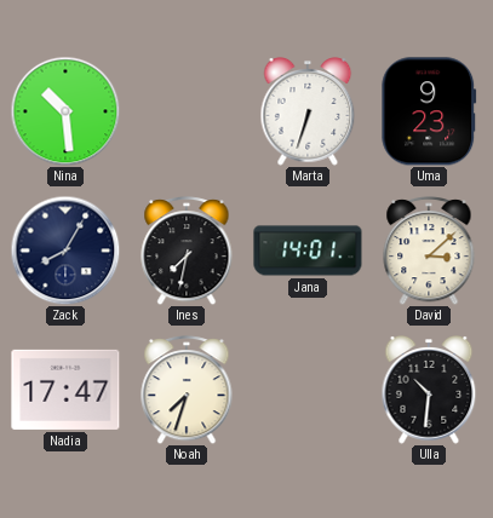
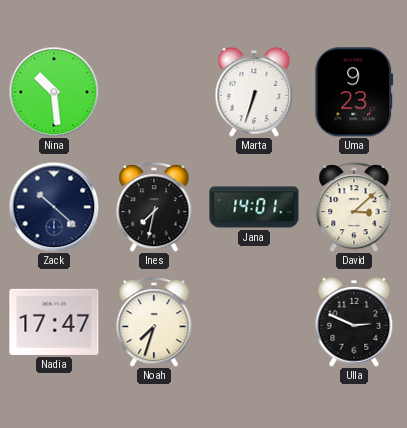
Zack: 8:05 -> 10:22 (54, 207)
Ulla: 10:31 -> 2:49 (354, 323)
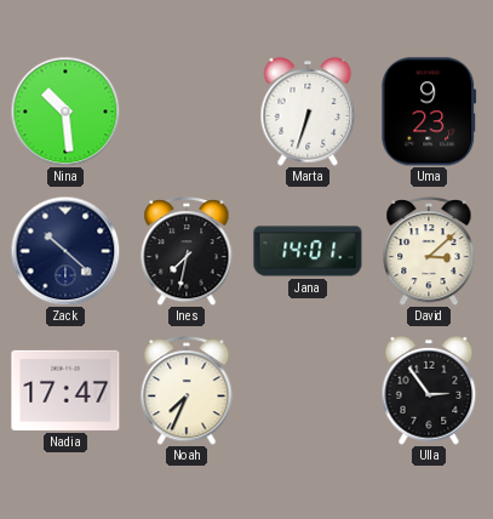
Noah: 7:33 -> 7:34 (187, 390)
Ulla: 2:49 -> 2:54 (429, 392)
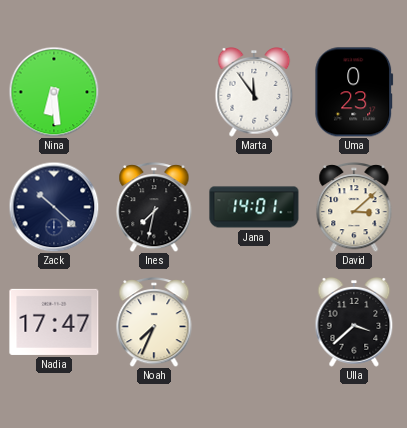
Nina: 10:29 -> 6:29 (54, 92)
Marta: 6:33 -> 11:54 (254, 93)
Uma: 9:23 -> 0:23 (354, 92)
Ulla: 2:54 -> 3:38 (354, 323)
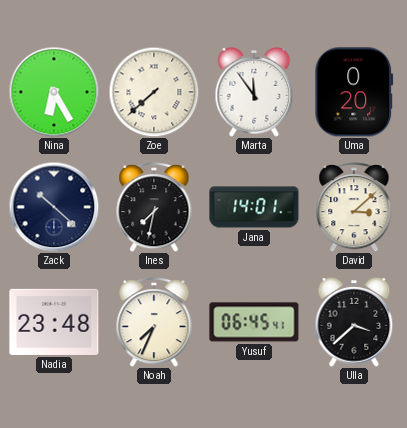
Nina: 6:29 -> 6:25 (54, 92)
Zoe: none -> 7:38 (154, 92)
Uma: 0:23 -> 0:20 (354, 92)
Nadia: 17:47 -> 23:48 (54, 322)
Yusuf: none -> 06:45 (254, 322)
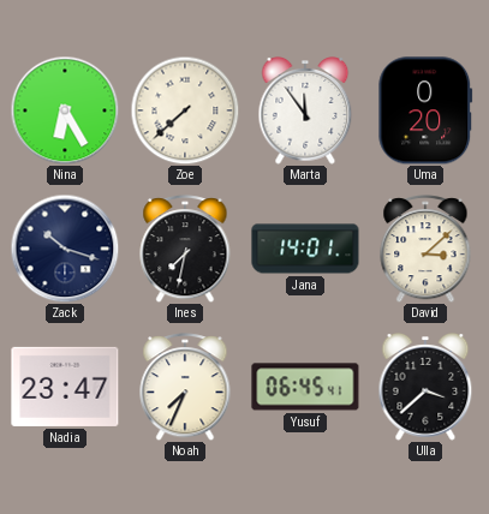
Zack: 10:22 -> 10:18 (65, 249)
Nadia: 23:48 -> 23:47 (65, 387)
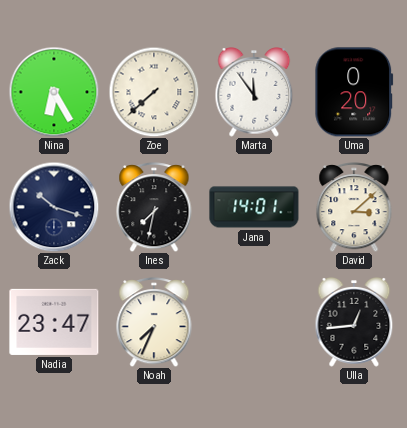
Yusuf: 06:45 -> none (305, 387)
Ulla: 3:38 -> 12:44 (354, 323)
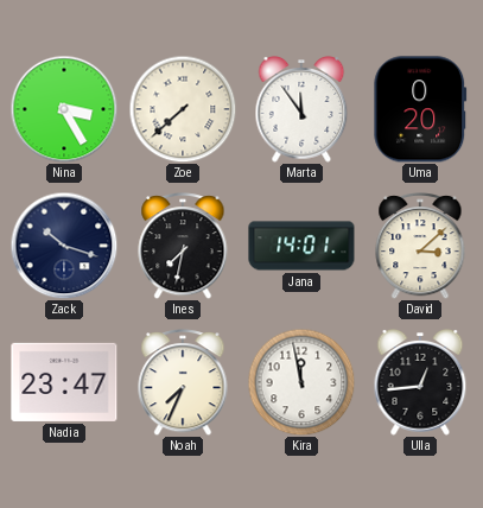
Nina: 6:25 -> 3:25 (64, 109)
Kira: none -> 11:58 (301, 382)
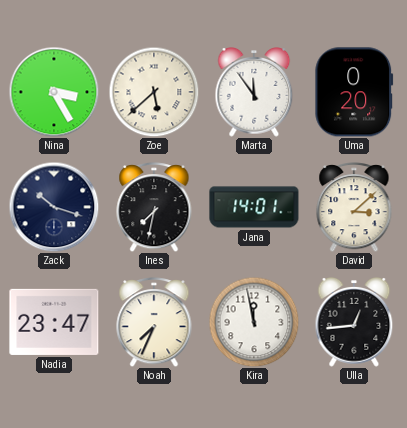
Zoe: 7:38 -> 5:38 (154, 92)
